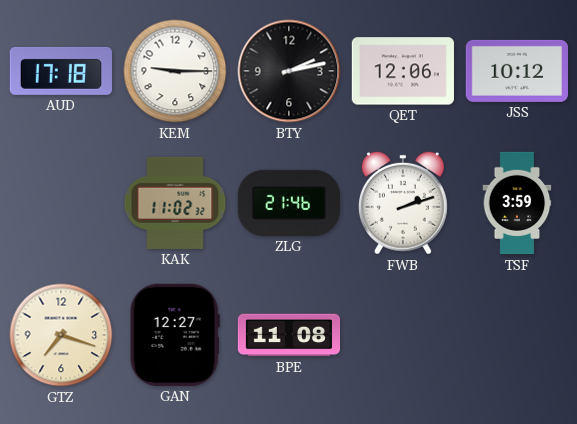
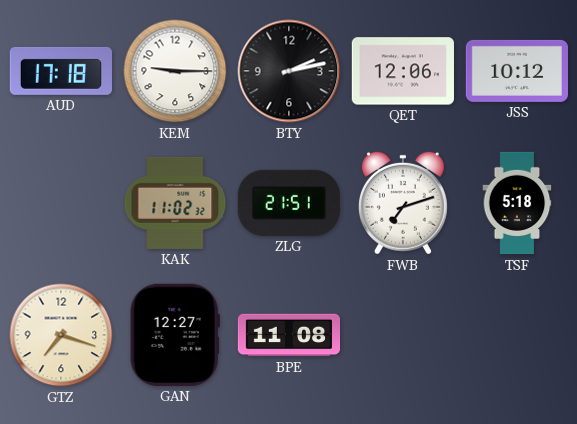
ZLG: 21:46 -> 21:51 (289, 203)
FWB: 2:12 -> 7:12 (403, 203)
TSF: 3:59 -> 5:18 (517, 203)
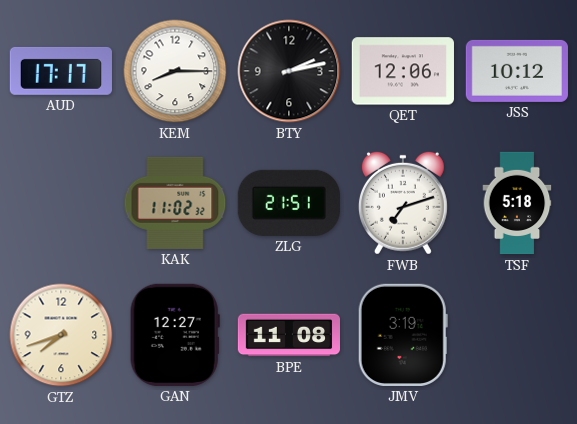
AUD: 17:18 -> 17:17 (61, 71)
KEM: 9:15 -> 8:15 (175, 71)
GTZ: 7:18 -> 7:42 (61, 335)
JMV: none -> 3:19 (403, 335)
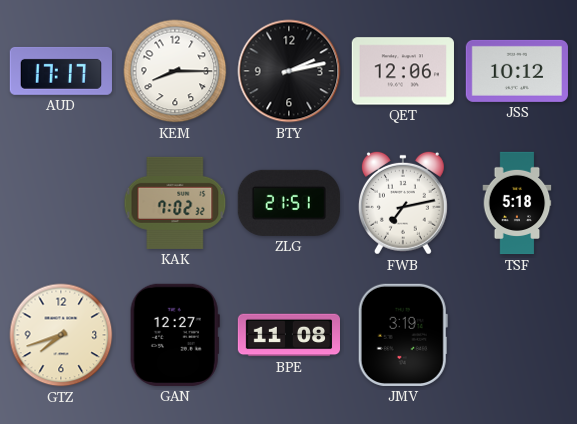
KAK: 11:02 -> 7:02 (175, 203)
FWB: 7:12 -> 7:13 (403, 203)
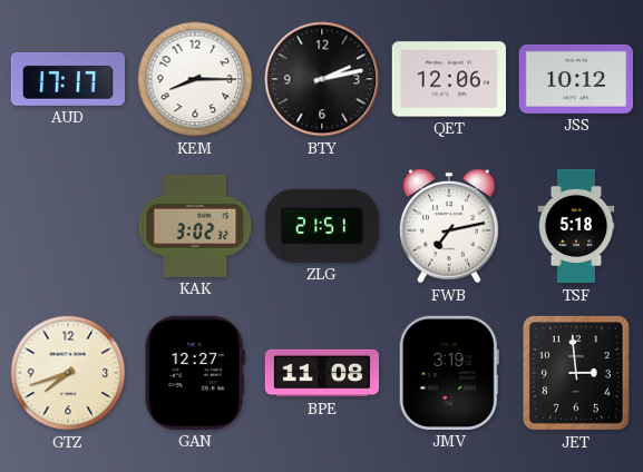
KAK: 7:02 -> 3:02 (195, 226)
JET: none -> 2:59 (576, 373)
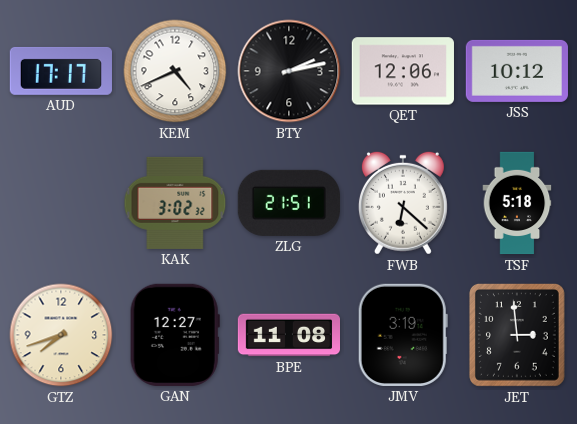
KEM: 8:15 -> 4:41 (175, 71)
FWB: 7:13 -> 6:22 (403, 203)
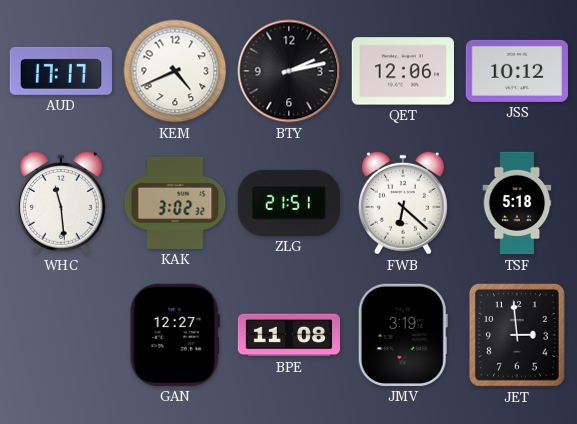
WHC: none -> 11:29 (61, 203)
GTZ: 7:42 -> none (61, 335)
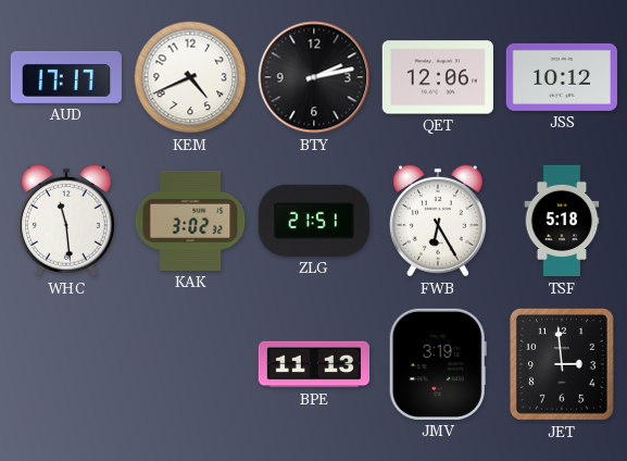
FWB: 6:22 -> 6:25 (438, 221)
GAN: 12:27 -> none (175, 335)
BPE: 11:08 -> 11:13 (313, 364)
